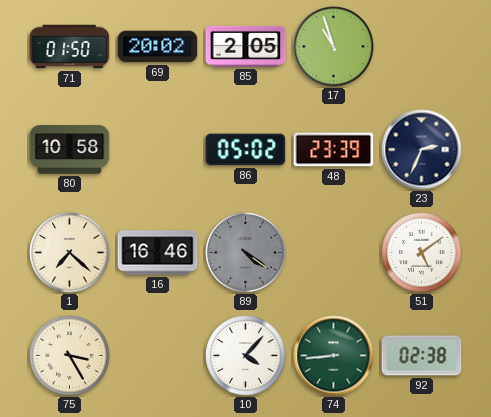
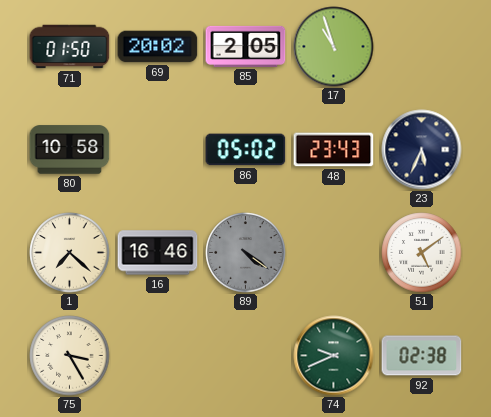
48: 23:39 -> 23:43 (334, 150)
23: 2:34 -> 5:34 (422, 150)
10: 4:07 -> none (246, 356)
74: 8:44 -> 9:41 (334, 356)
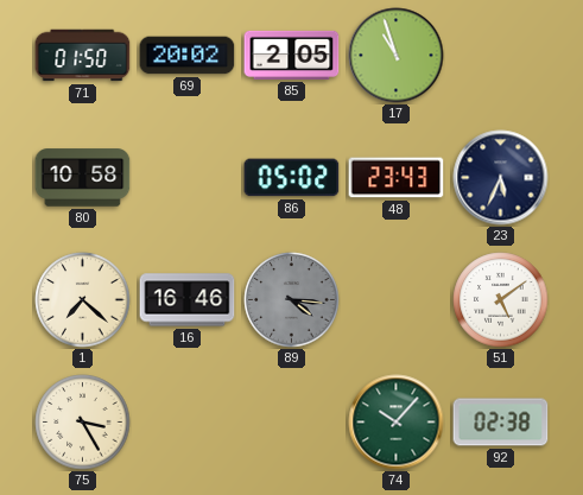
89: 4:21 -> 4:16 (292, 300)
74: 9:41 -> 10:07 (397, 423)
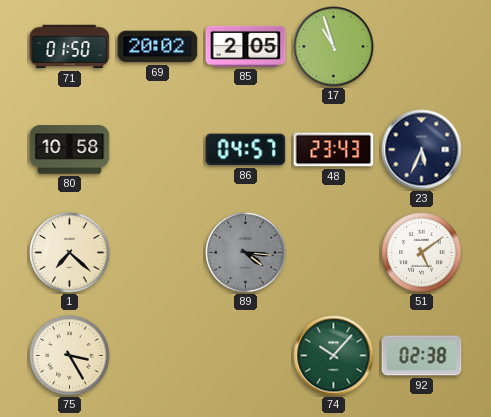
86: 05:02 -> 04:57 (246, 150)
16: 16:46 -> none (188, 300)
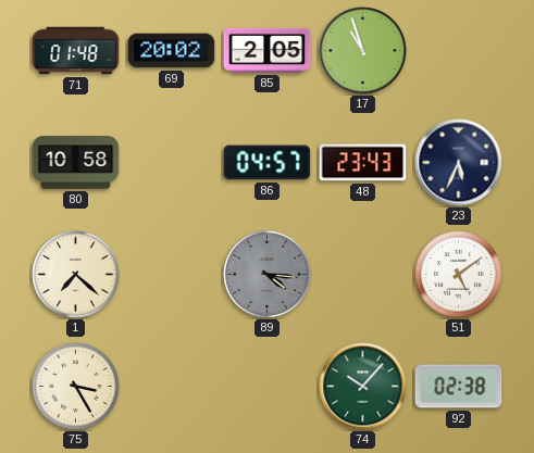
71: 01:50 -> 01:48 (76, 51)
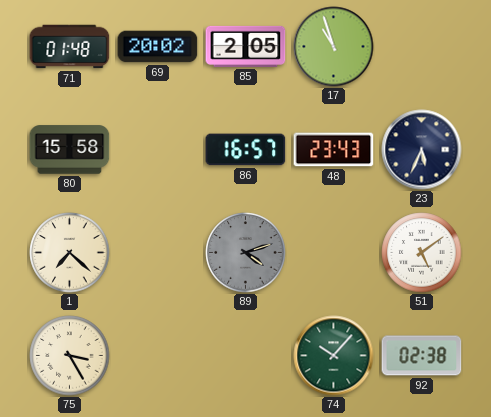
80: 10:58 -> 15:58 (70, 150)
86: 04:57 -> 16:57 (246, 150)
89: 4:16 -> 4:12 (246, 253)
